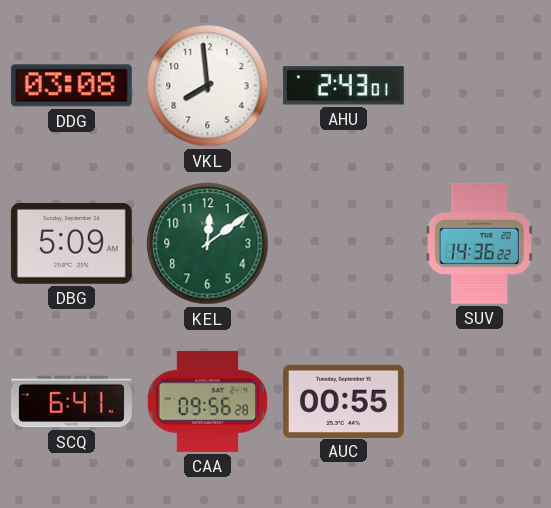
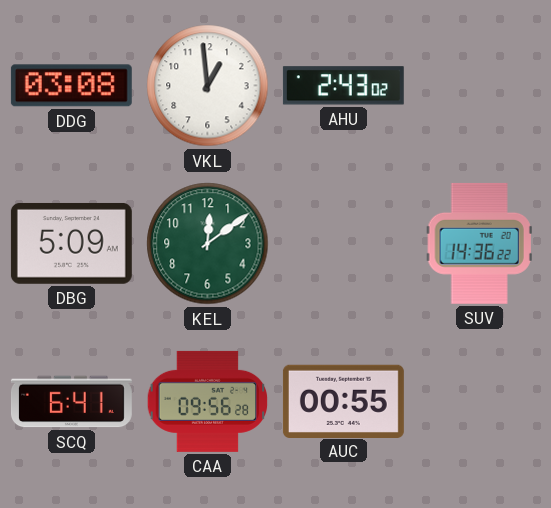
VKL: 7:59 -> 12:59 (208, 86)
AHU: 2:43:01 -> 2:43:02 (343, 86)
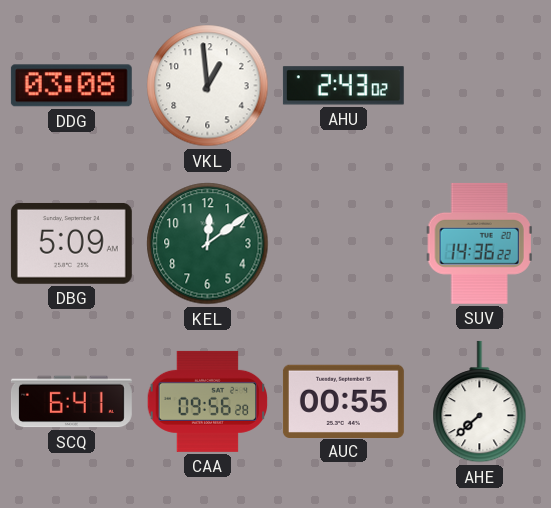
AHE: none -> 7:38 (480, 402)
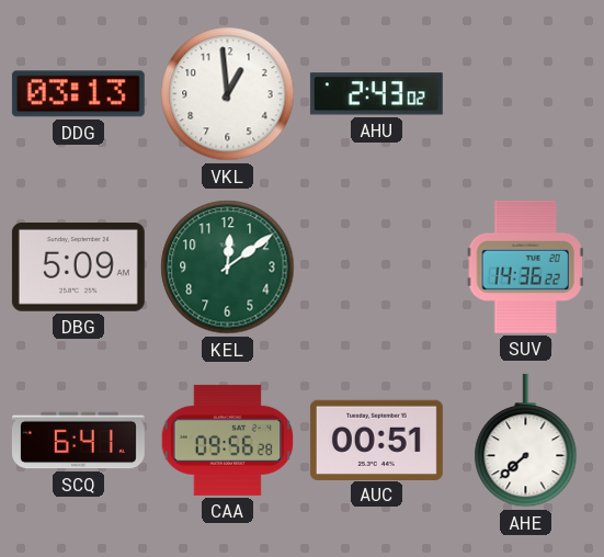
DDG: 03:08 -> 03:13 (78, 94)
AUC: 00:55 -> 00:51 (376, 440)
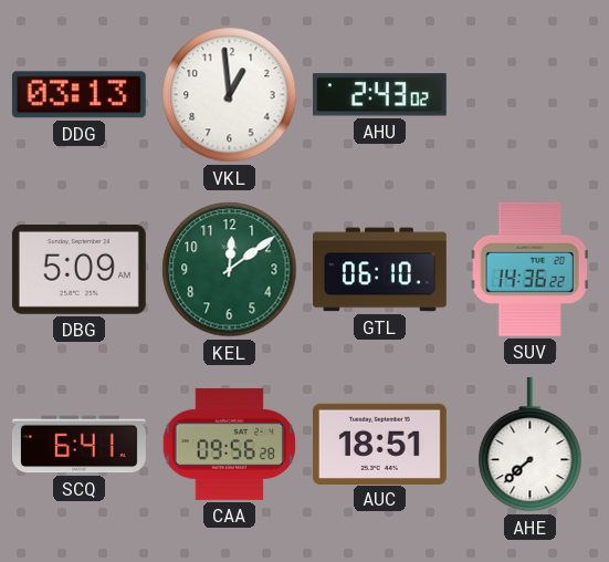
GTL: none -> 06:10 (379, 270)
AUC: 00:51 -> 18:51 (379, 444)
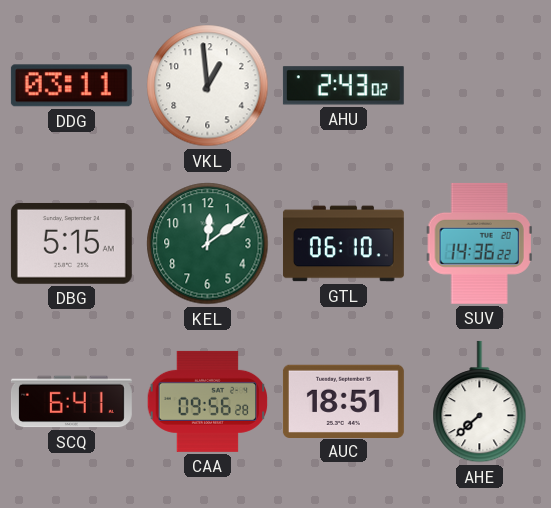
DDG: 03:13 -> 03:11 (71, 86)
DBG: 5:09 -> 5:15 (71, 243)
